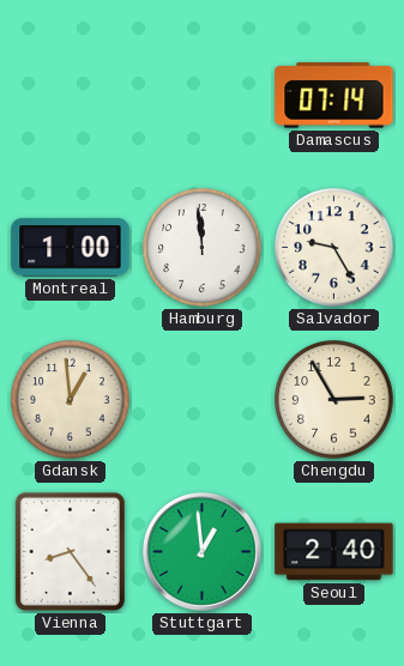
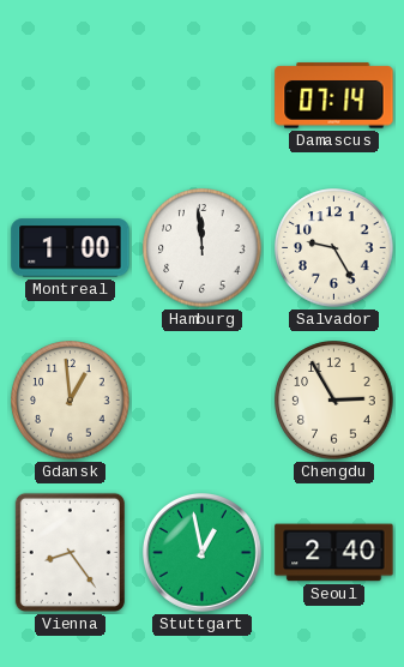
Stuttgart: 12:59 -> 12:58 (201, 552)
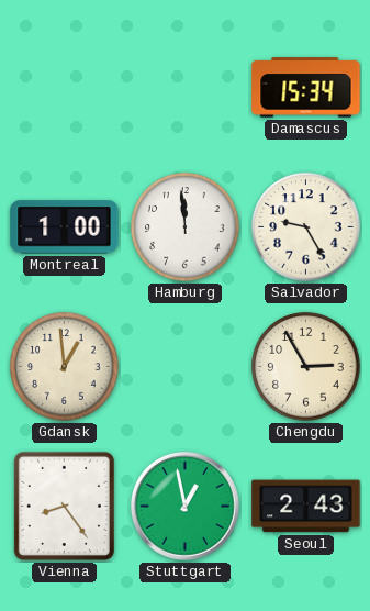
Damascus: 07:14 -> 15:34 (306, 88)
Seoul: 2:40 -> 2:43 (306, 507)
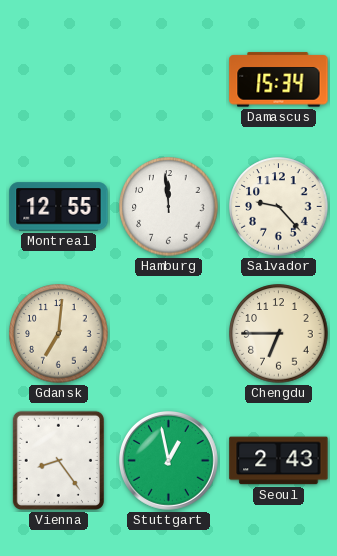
Montreal: 1:00 -> 12:55 (59, 207)
Salvador: 9:25 -> 9:23 (279, 207)
Gdansk: 12:59 -> 7:01 (59, 334)
Chengdu: 2:55 -> 6:45 (279, 334)
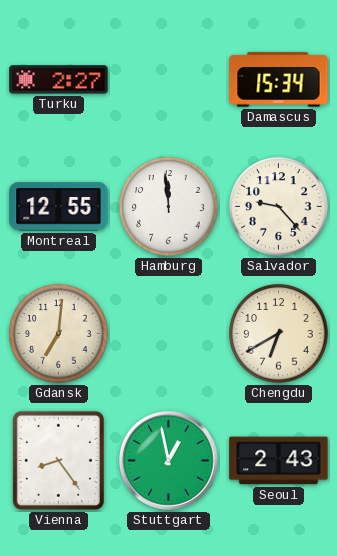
Turku: none -> 2:27 (59, 80)
Chengdu: 6:45 -> 6:40 (279, 334)
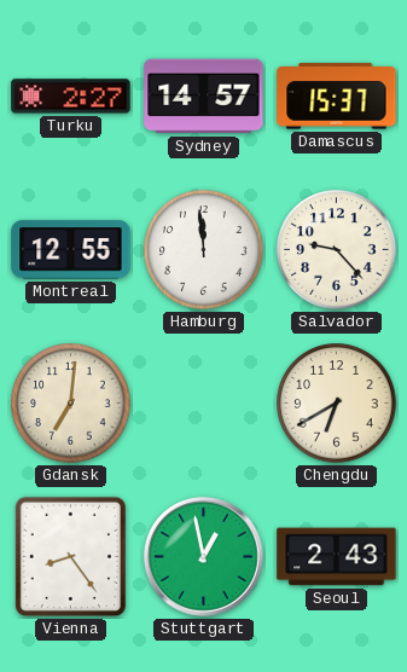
Sydney: none -> 14:57 (204, 97)
Damascus: 15:34 -> 15:37 (337, 97)
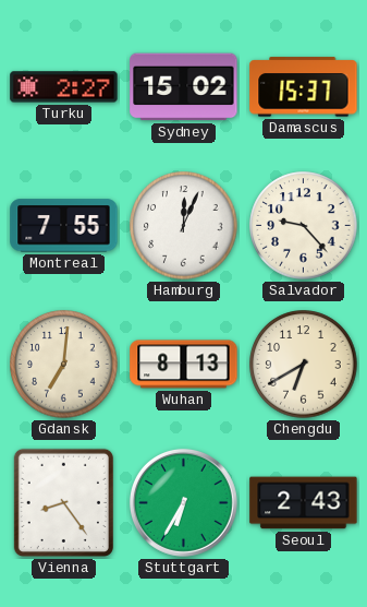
Sydney: 14:57 -> 15:02 (184, 87)
Montreal: 12:55 -> 7:55 (64, 226)
Hamburg: 11:59 -> 12:04 (184, 226)
Wuhan: none -> 8:13 (184, 365)
Stuttgart: 12:58 -> 6:35 (183, 502)
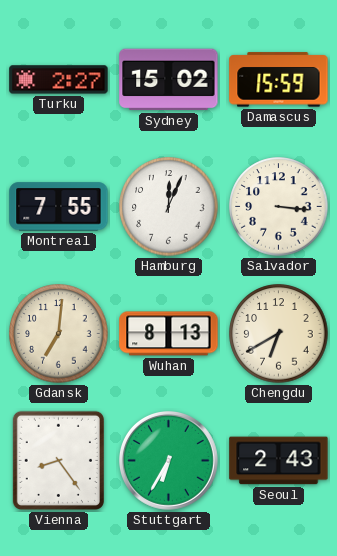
Damascus: 15:37 -> 15:59 (279, 80)
Salvador: 9:23 -> 3:16 (279, 207)
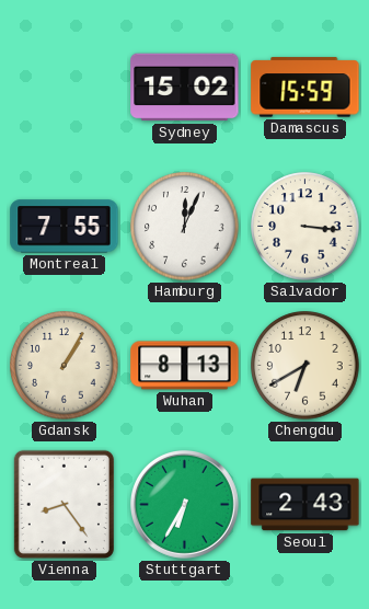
Turku: 2:27 -> none (59, 80)
Gdansk: 7:01 -> 1:05 (65, 366)
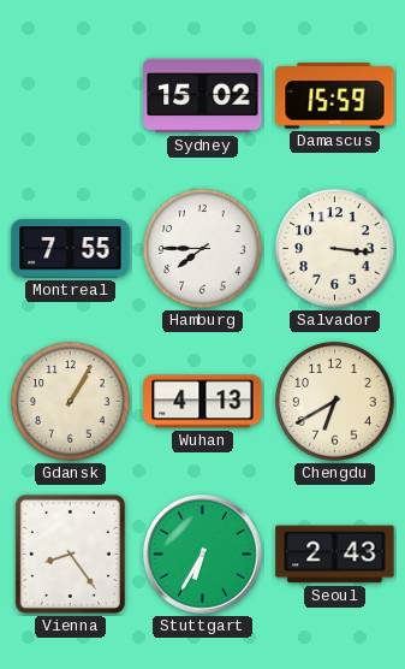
Hamburg: 12:04 -> 7:45 (203, 249)
Wuhan: 8:13 -> 4:13 (203, 402)
